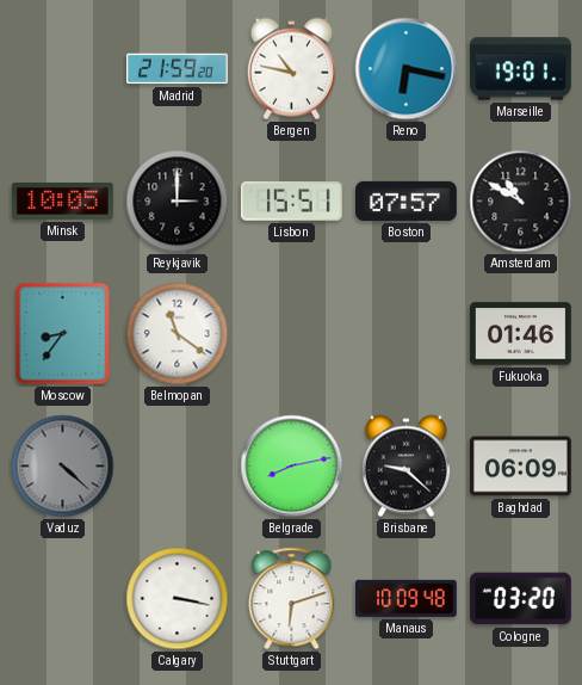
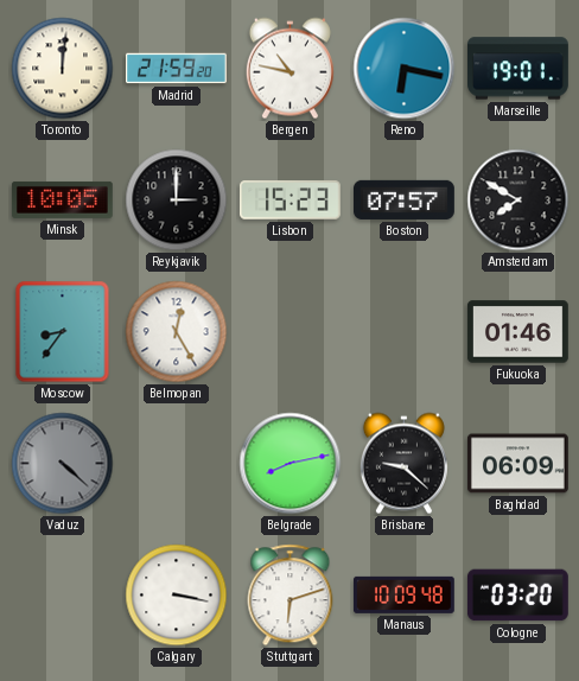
Toronto: none -> 12:01 (63, 69)
Lisbon: 15:51 -> 15:23 (289, 201)
Amsterdam: 10:50 -> 7:50 (518, 201)
Belmopan: 11:21 -> 12:25 (177, 332)
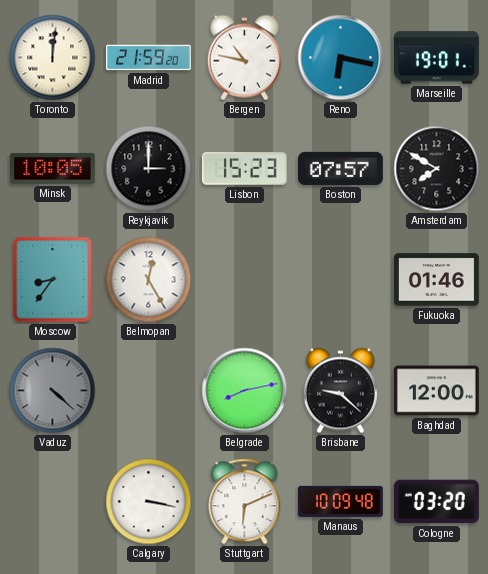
Baghdad: 06:09 -> 12:00 (437, 391)
Stuttgart: 6:12 -> 6:11 (245, 502)
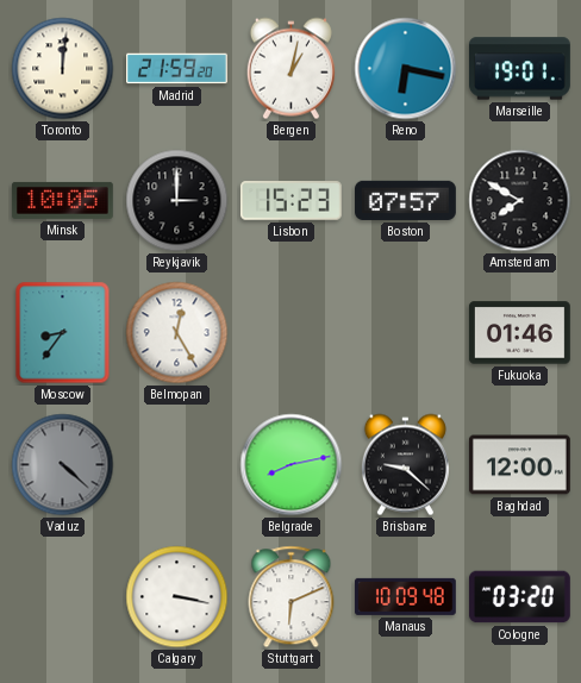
Bergen: 10:47 -> 1:02 (290, 69)
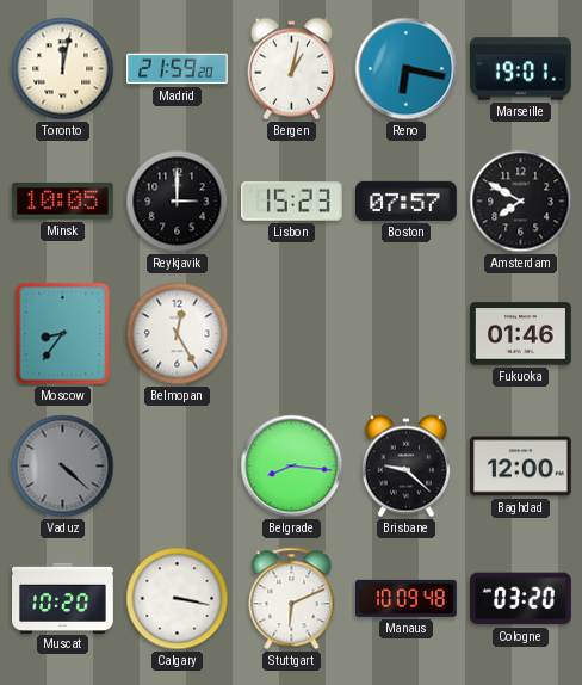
Toronto: 12:01 -> 12:02 (63, 69)
Belgrade: 8:13 -> 8:16 (292, 467)
Muscat: none -> 10:20 (63, 598)
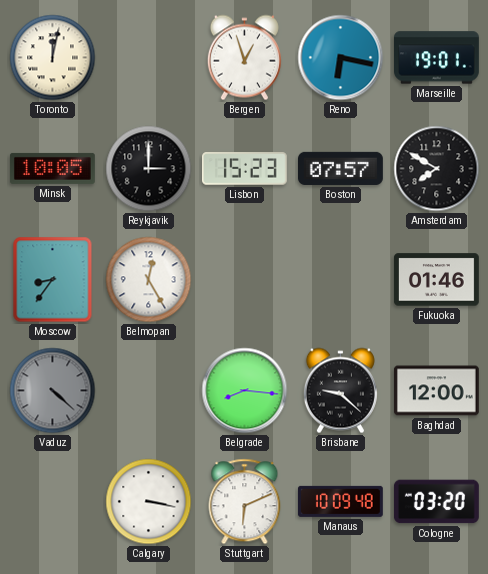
Madrid: 21:59 -> none (178, 69)
Bergen: 1:02 -> 12:57 (244, 58)
Muscat: 10:20 -> none (63, 598)
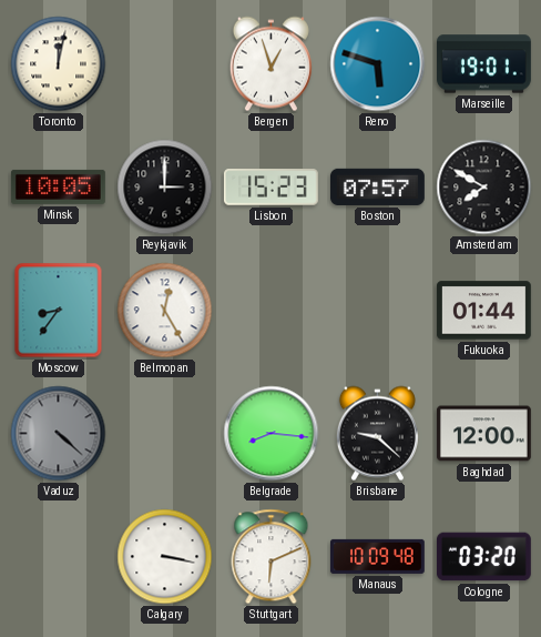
Reno: 6:17 -> 5:48 (378, 64)
Fukuoka: 01:46 -> 01:44 (484, 311)
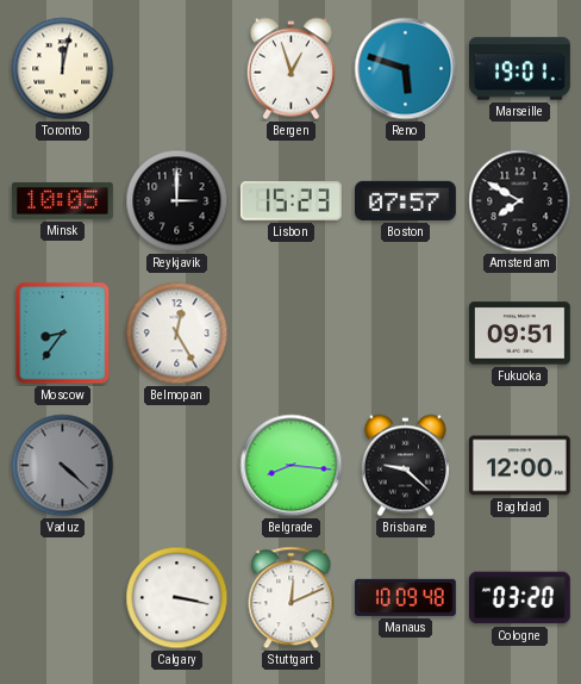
Fukuoka: 01:44 -> 09:51 (520, 334)
Stuttgart: 6:11 -> 12:11 (292, 598)
